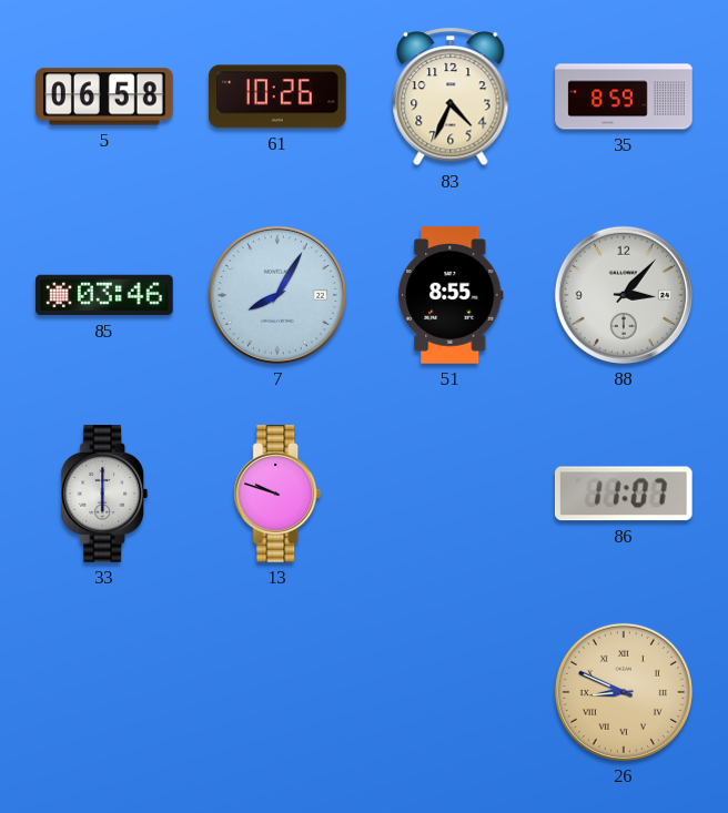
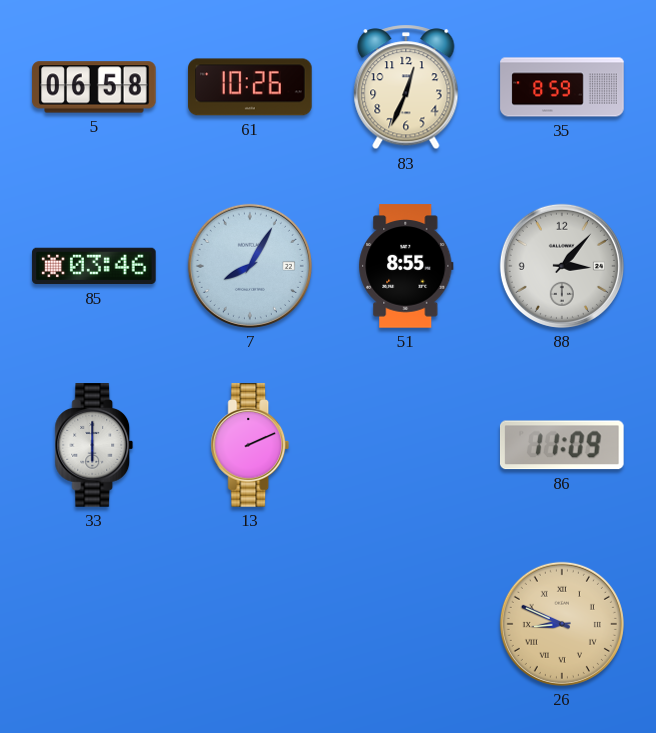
83: 4:34 -> 12:34 (406, 87)
13: 9:48 -> 2:11 (250, 445)
86: 11:07 -> 11:09 (562, 445)
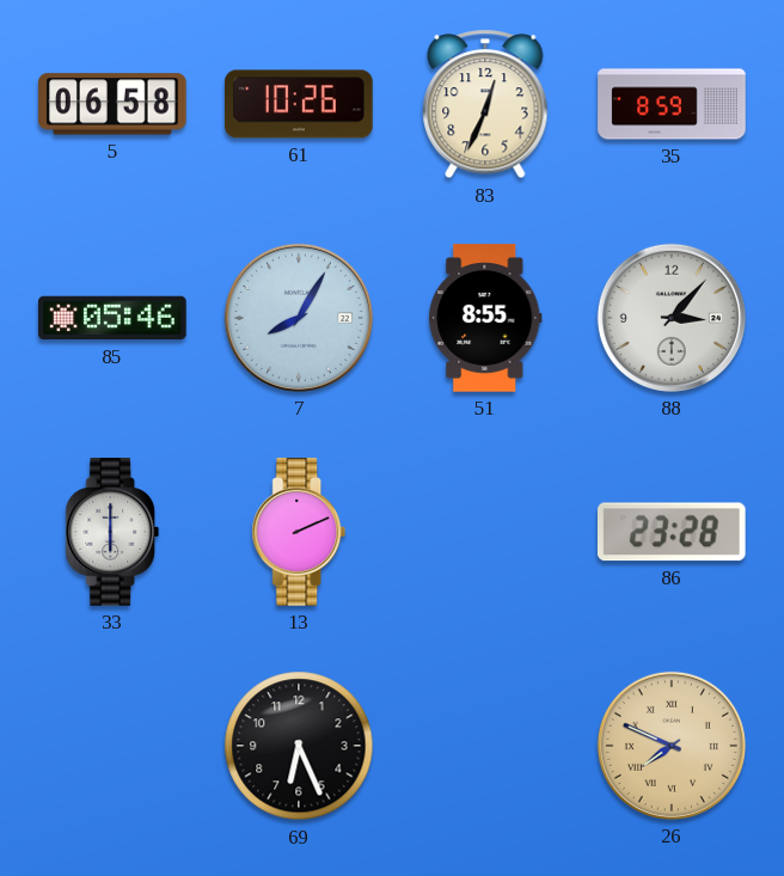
85: 03:46 -> 05:46 (112, 318)
86: 11:09 -> 23:28 (672, 532)
69: none -> 6:26 (299, 746)
26: 8:49 -> 7:49 (672, 746)
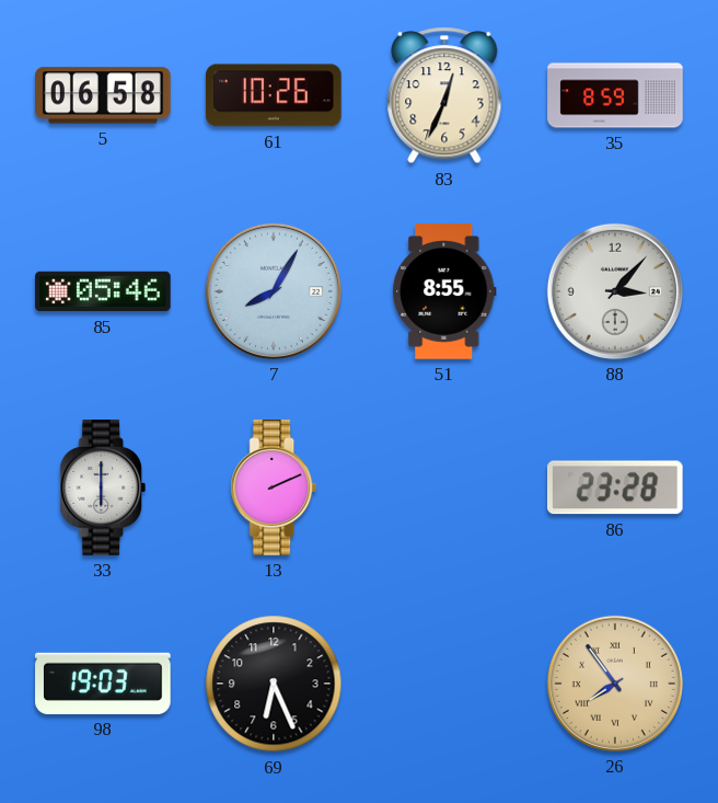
98: none -> 19:03 (103, 684)
26: 7:49 -> 7:54 (615, 684)
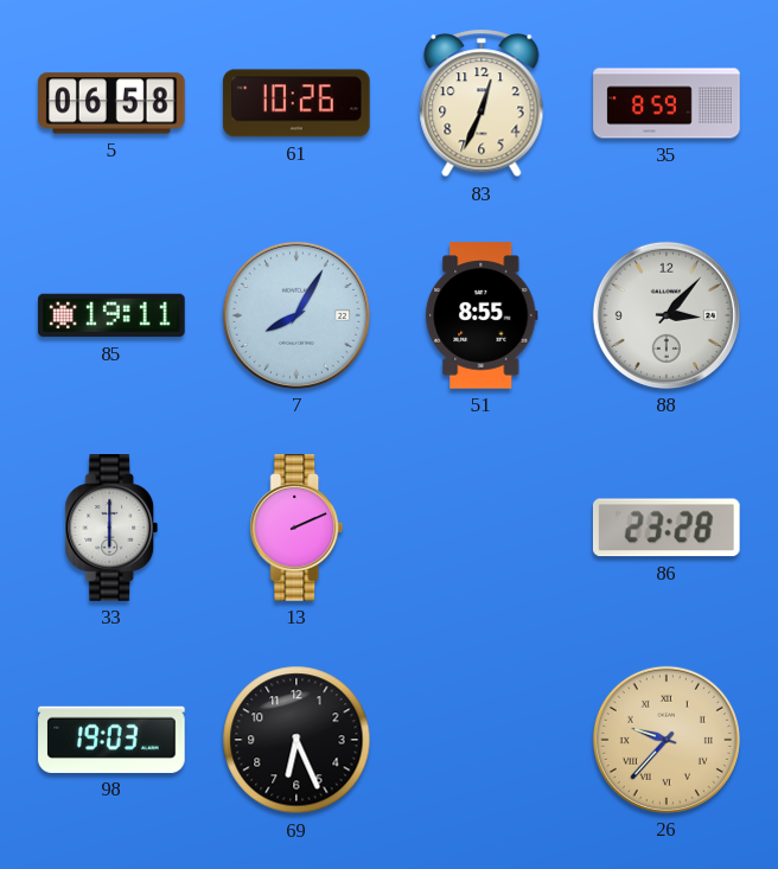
85: 05:46 -> 19:11 (111, 315)
26: 7:54 -> 9:37 (667, 740)
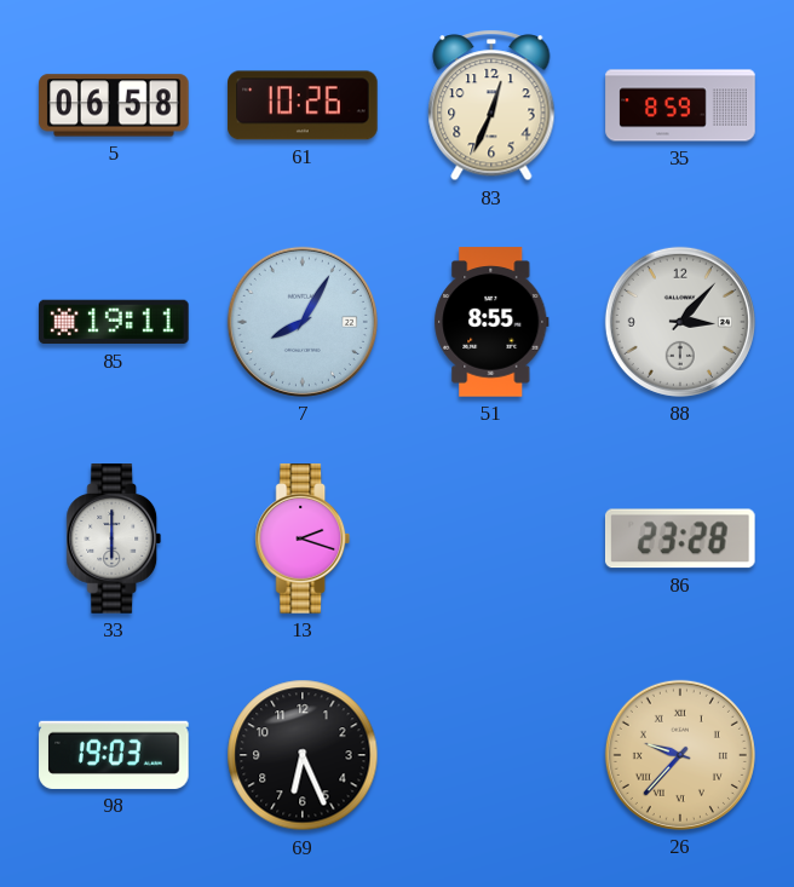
13: 2:11 -> 2:18 (303, 538)
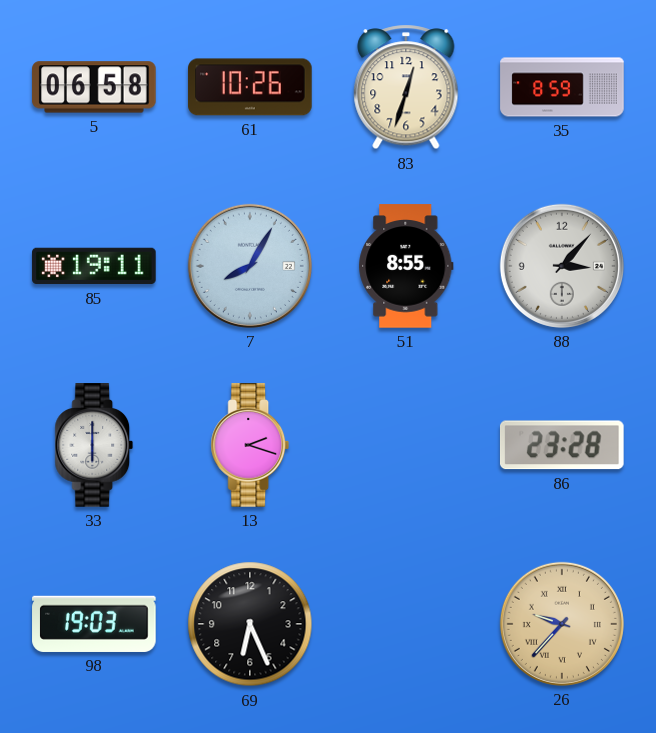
83: 12:34 -> 12:33 (406, 87)
